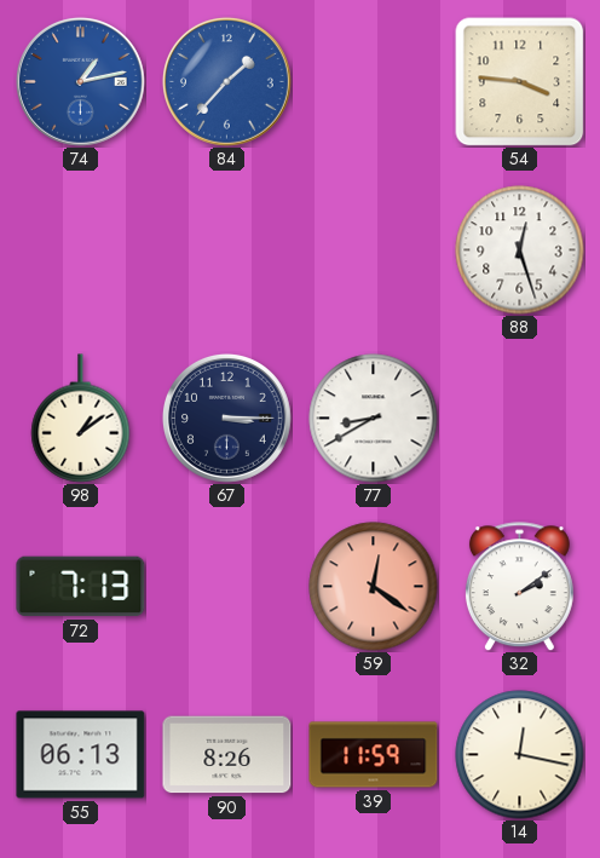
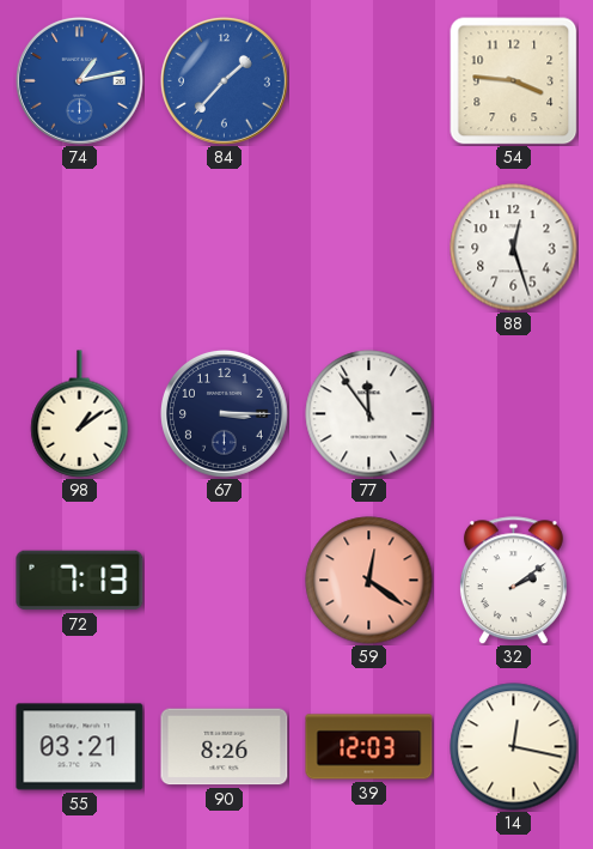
77: 8:40 -> 11:54 (369, 414)
55: 06:13 -> 03:21 (80, 747)
39: 11:59 -> 12:03 (369, 747)
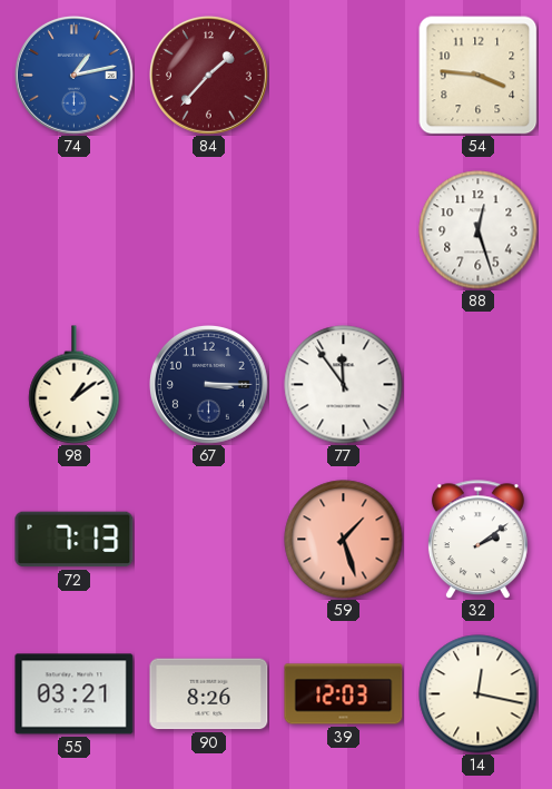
84 dial: blue -> burgundy (209, 76)
59: 12:21 -> 1:27 (344, 540)
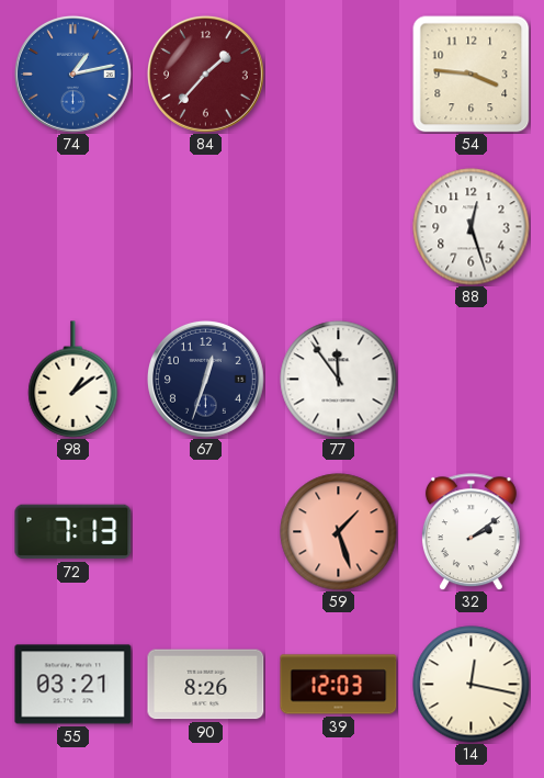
67: 3:15 -> 12:33 (206, 380)
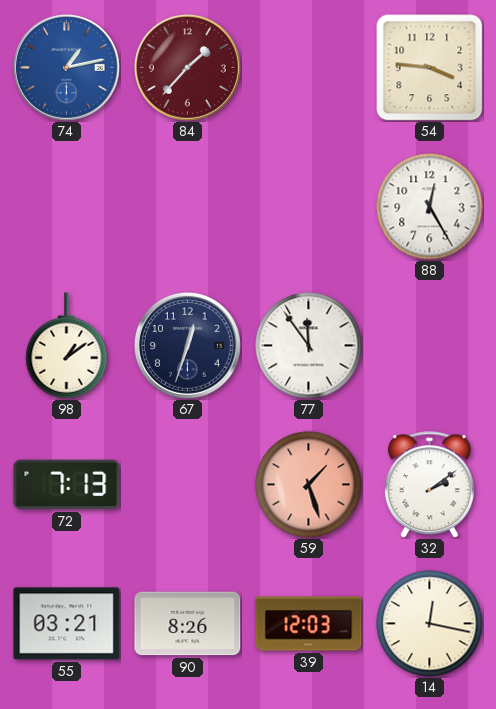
88: 12:27 -> 12:25 (430, 207)
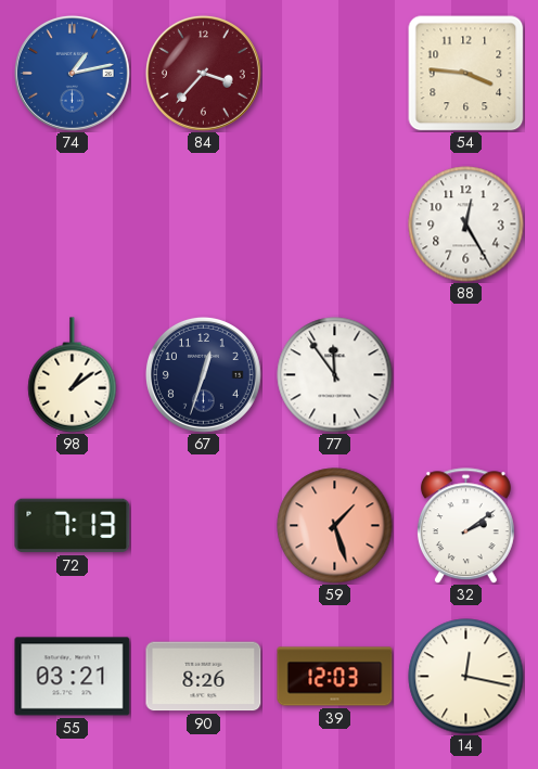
84: 1:37 -> 3:37 (204, 74)
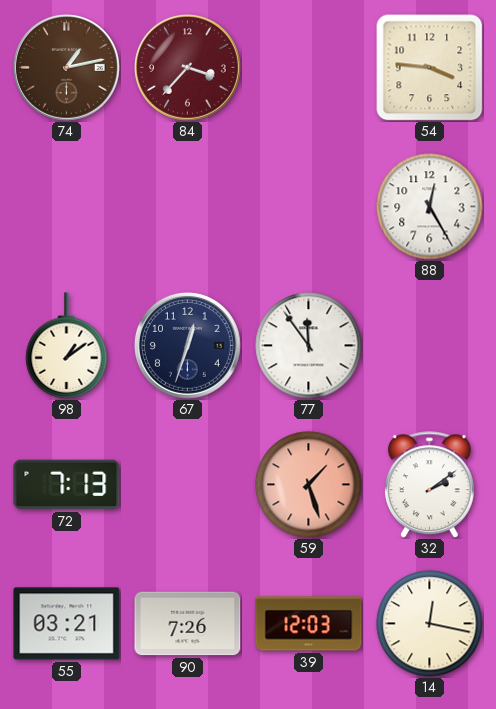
74 dial: blue -> brown (67, 68)
90: 8:26 -> 7:26 (188, 624)
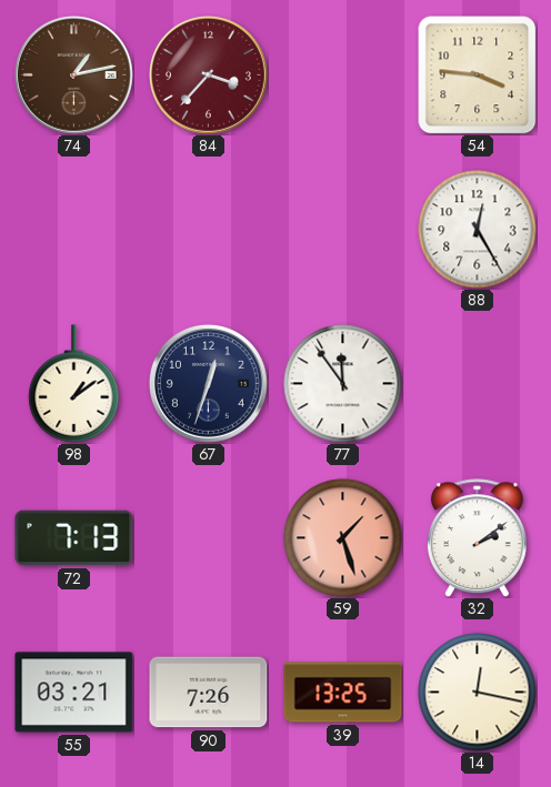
39: 12:03 -> 13:25 (343, 693)
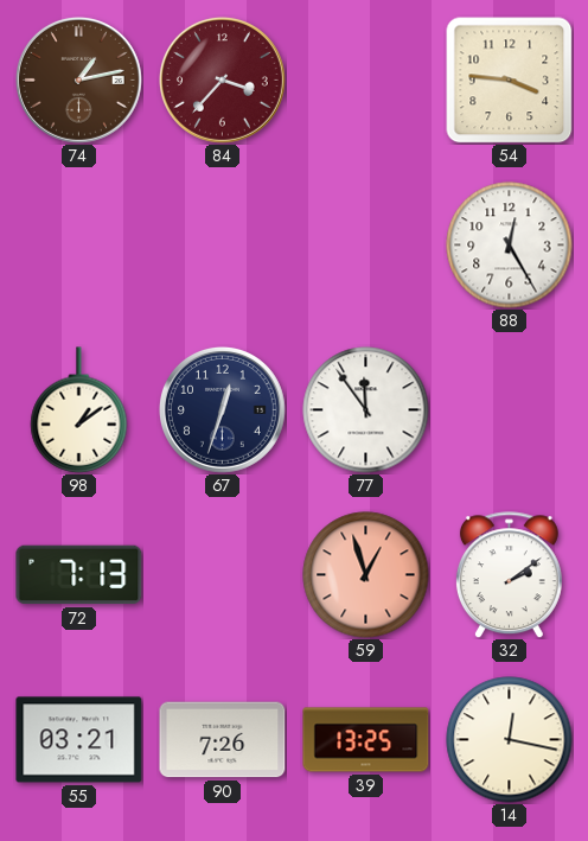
59: 1:27 -> 12:57 (366, 575)
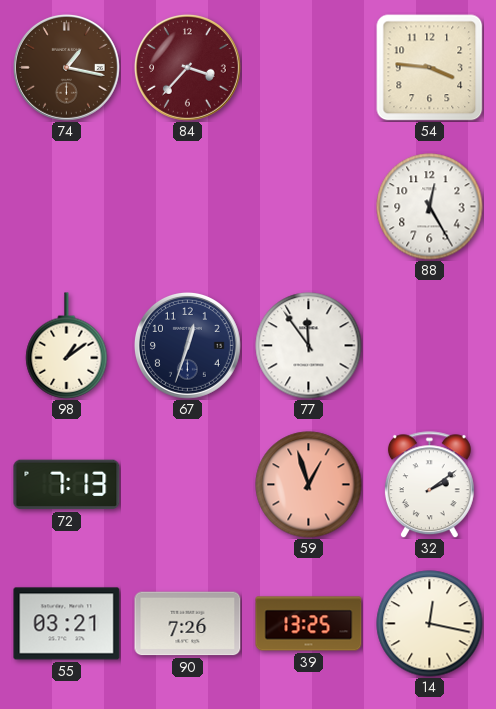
74: 1:13 -> 1:17 (67, 68)
